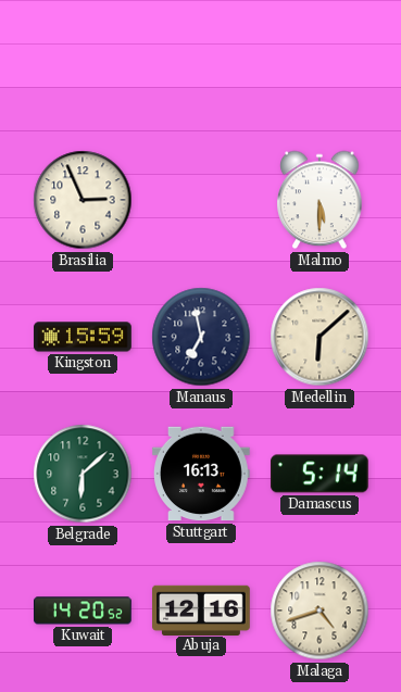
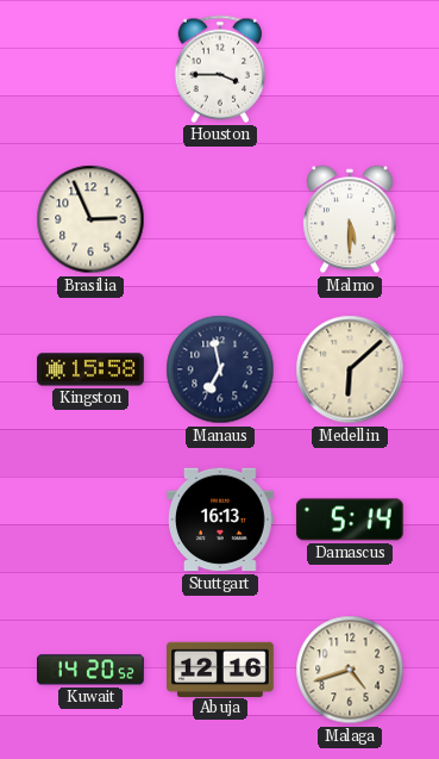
Houston: none -> 3:45 (219, 69)
Kingston: 15:59 -> 15:58 (90, 369)
Belgrade: 6:08 -> none (83, 474)
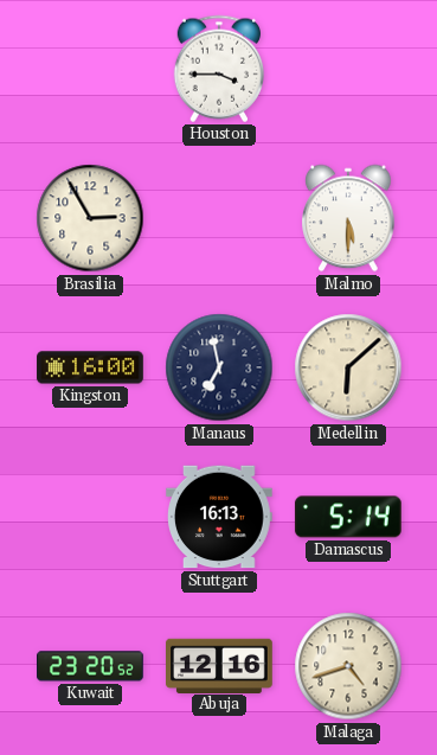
Brasilia: 2:56 -> 2:55 (90, 218)
Kingston: 15:58 -> 16:00 (90, 367)
Kuwait: 14:20 -> 23:20 (91, 666)
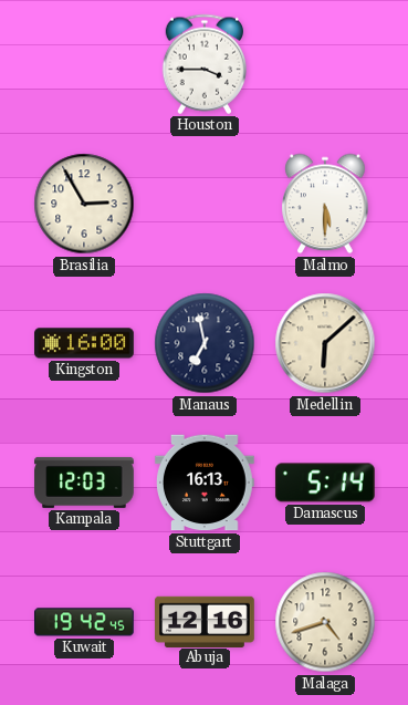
Kampala: none -> 12:03 (84, 483)
Kuwait: 23:20 -> 19:42 (85, 622)
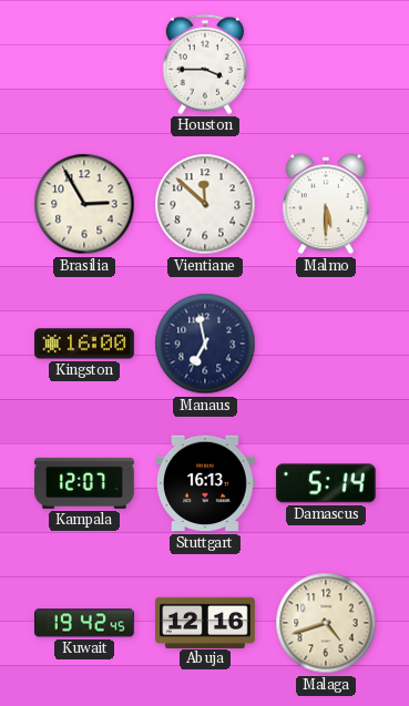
Vientiane: none -> 11:52 (205, 204)
Medellin: 6:08 -> none (325, 343)
Kampala: 12:03 -> 12:07 (84, 483)
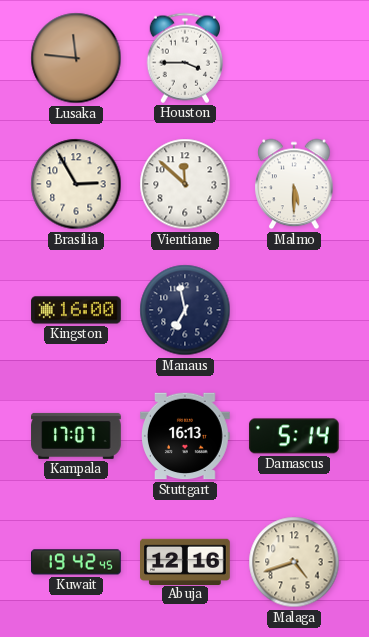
Lusaka: none -> 11:46 (76, 58)
Kampala: 12:07 -> 17:07 (76, 436)
